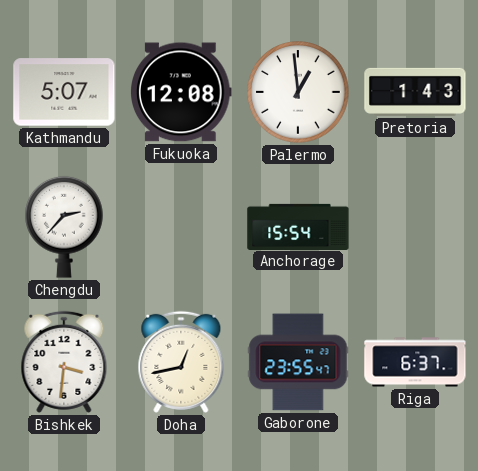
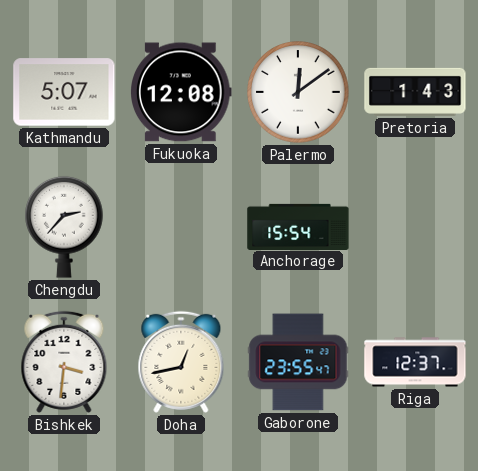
Palermo: 12:59 -> 12:09 (298, 92)
Riga: 6:37 -> 12:37 (415, 362)
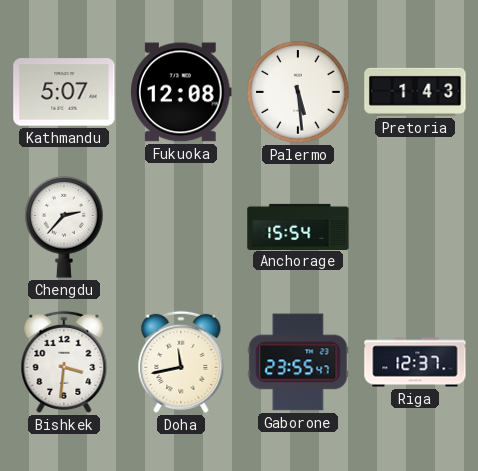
Palermo: 12:09 -> 5:29 (298, 92)
Doha: 12:43 -> 11:43 (181, 362)
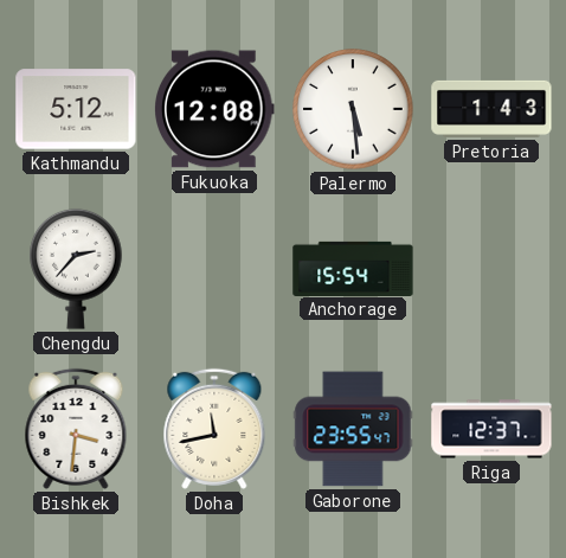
Kathmandu: 5:07 -> 5:12 (76, 109)
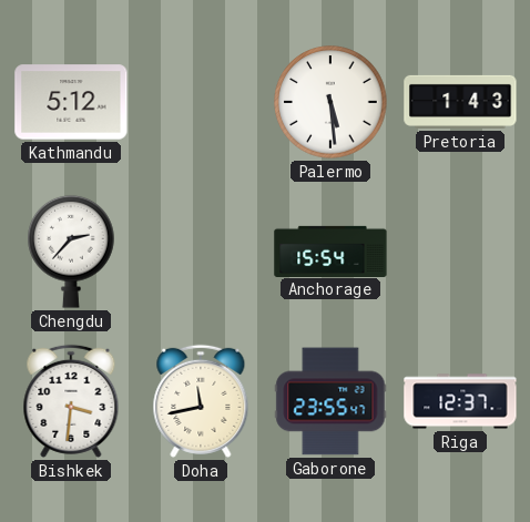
Fukuoka: 12:08 -> none (216, 109)
